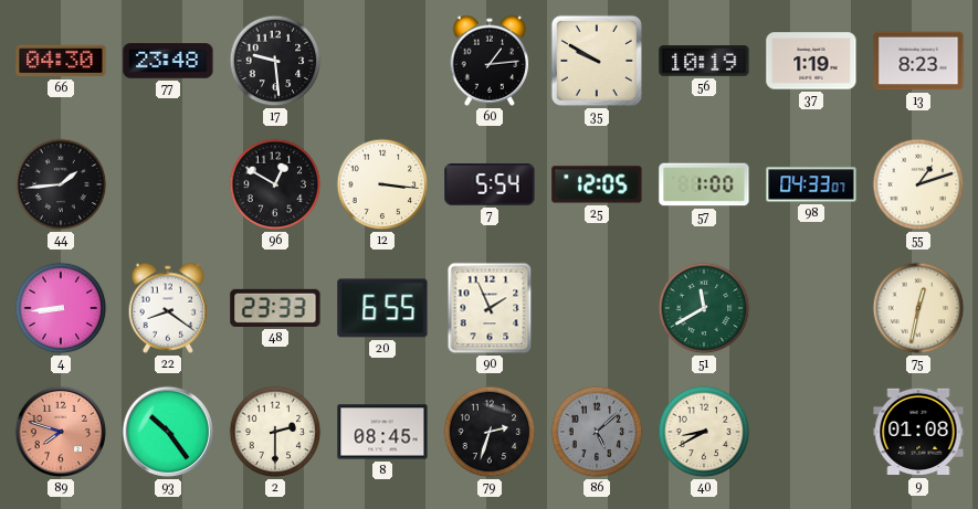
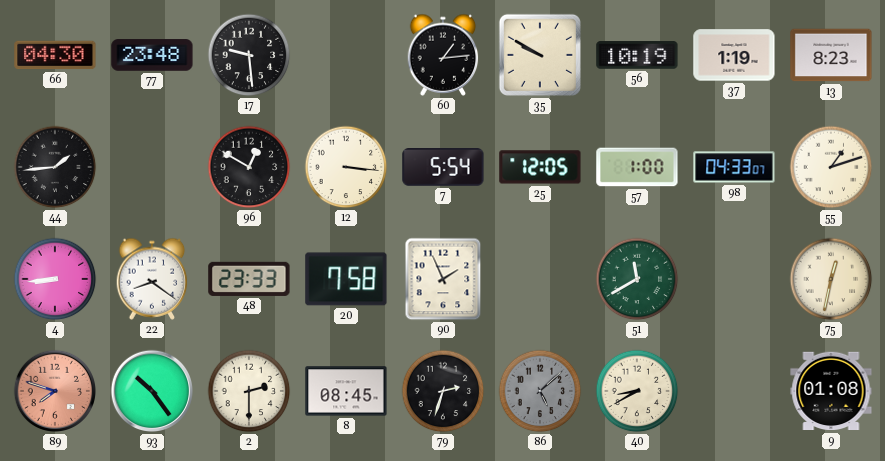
20: 6:55 -> 7:58 (346, 279)
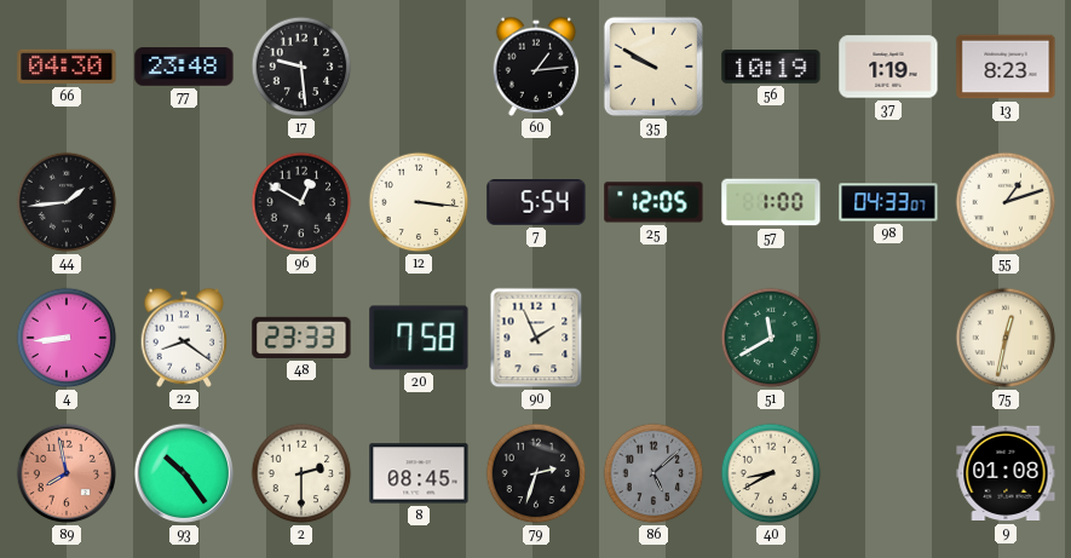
89: 7:48 -> 7:58 (67, 473)
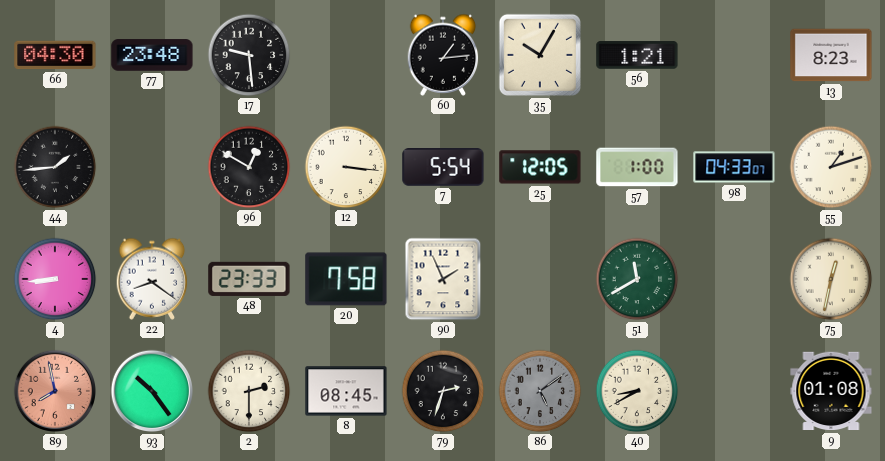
35: 9:50 -> 10:05 (540, 55)
56: 10:19 -> 1:21 (637, 55)
37: 1:19 -> none (888, 67)
86: 5:08 -> 5:09 (540, 391)
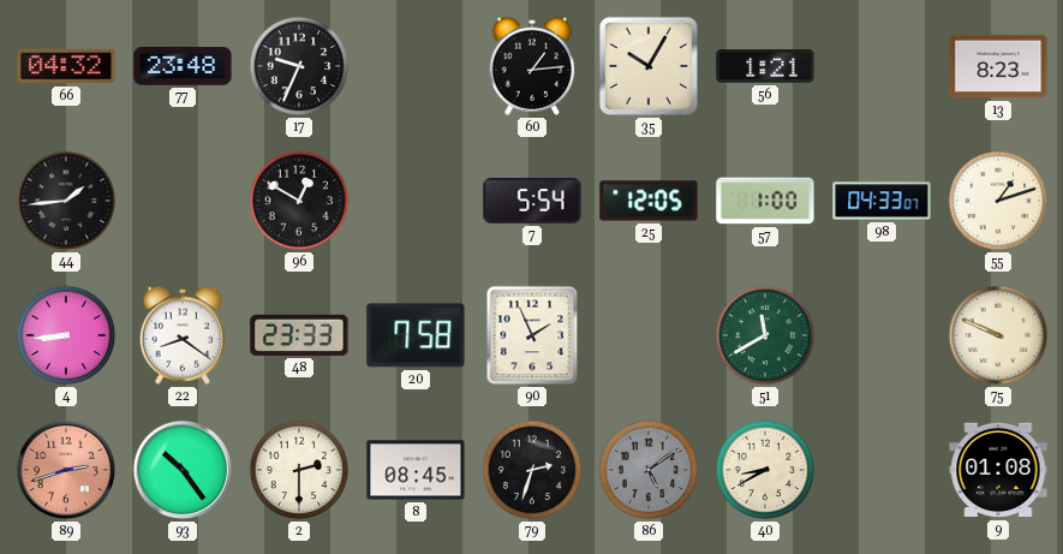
66: 04:30 -> 04:32 (66, 66)
17: 9:29 -> 9:34 (299, 66)
12: 3:16 -> none (346, 167)
75: 12:32 -> 9:49 (998, 335)
89: 7:58 -> 2:42 (66, 470)
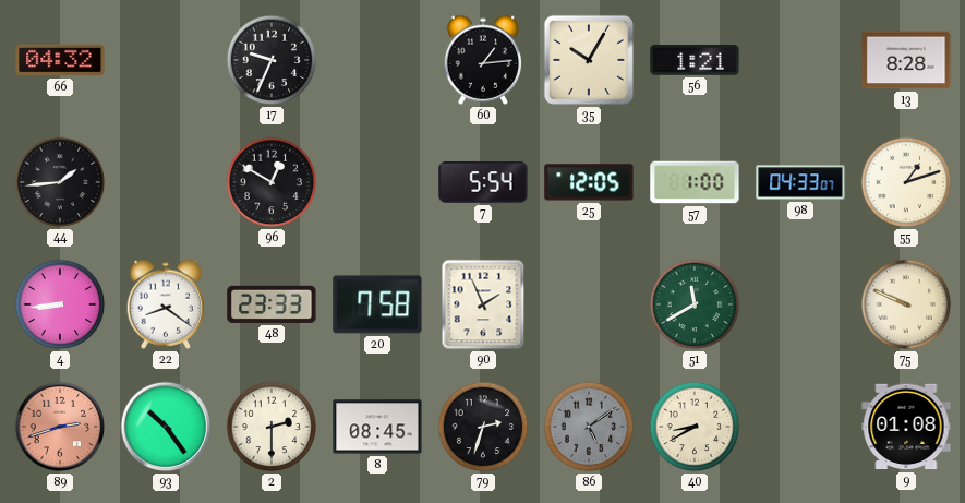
77: 23:48 -> none (183, 66)
13: 8:23 -> 8:28 (906, 60)
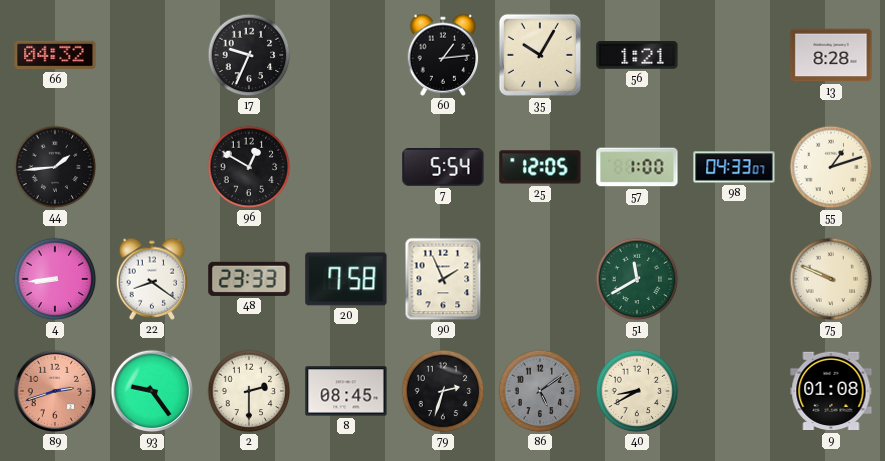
93: 10:24 -> 9:24 (152, 391)
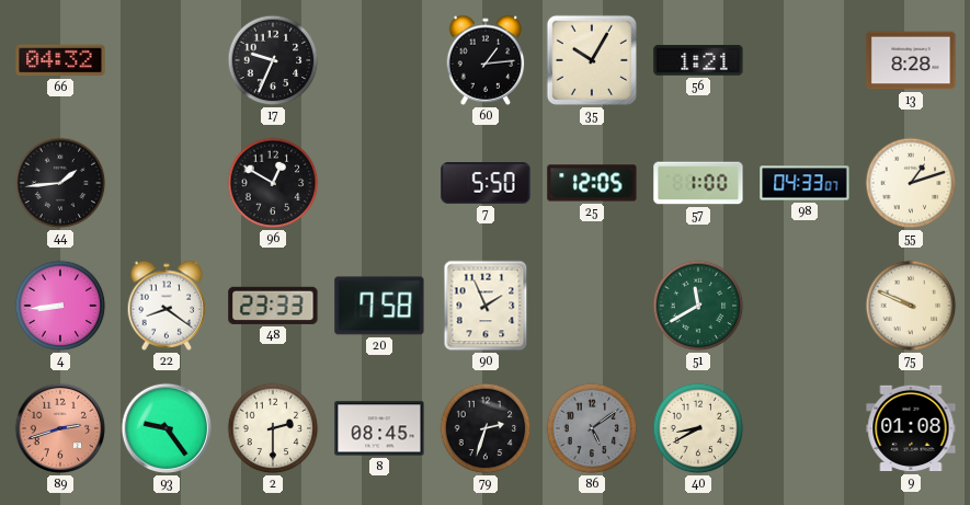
7: 5:54 -> 5:50 (486, 184)
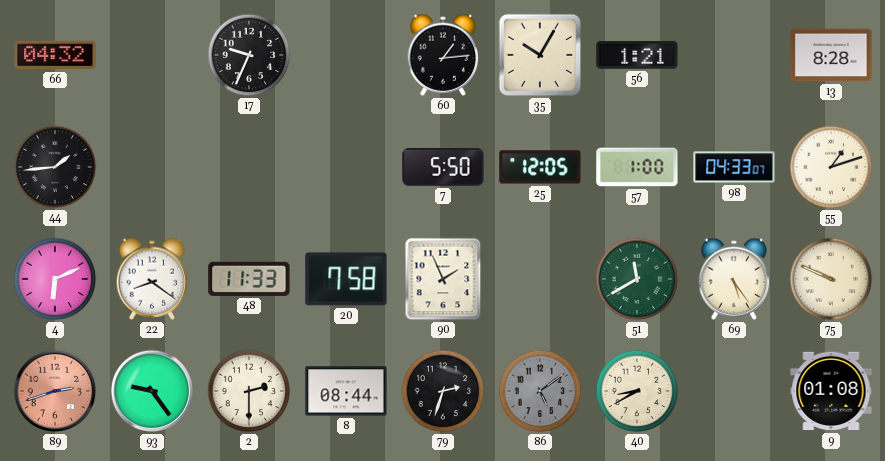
96: 12:50 -> none (273, 183)
4: 8:44 -> 6:11 (55, 279)
48: 23:33 -> 11:33 (249, 279)
69: none -> 5:24 (734, 279)
8: 08:45 -> 08:44 (346, 391)
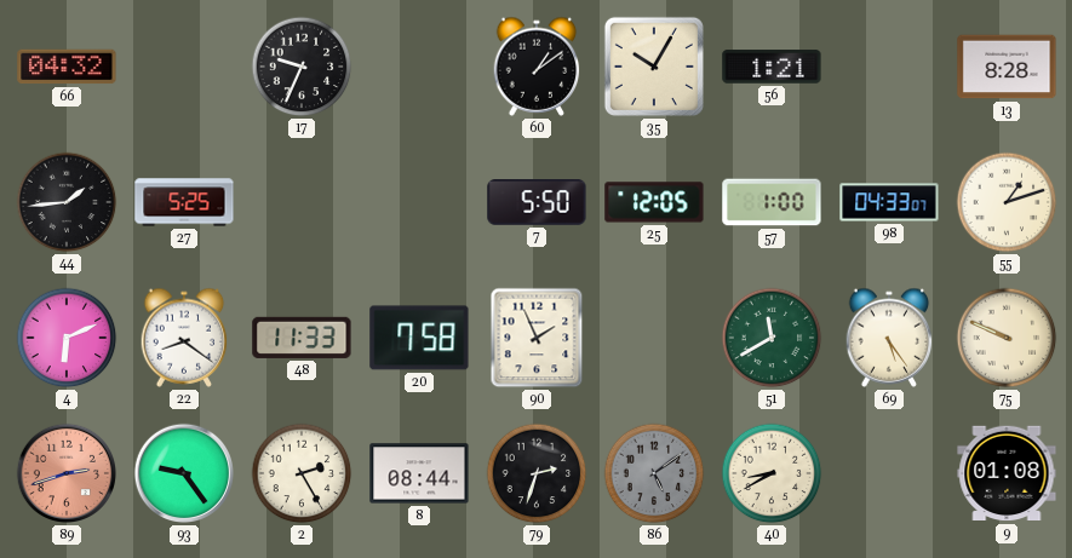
60: 1:14 -> 1:09 (537, 67)
27: none -> 5:25 (184, 202)
2: 2:30 -> 2:25 (302, 473)
